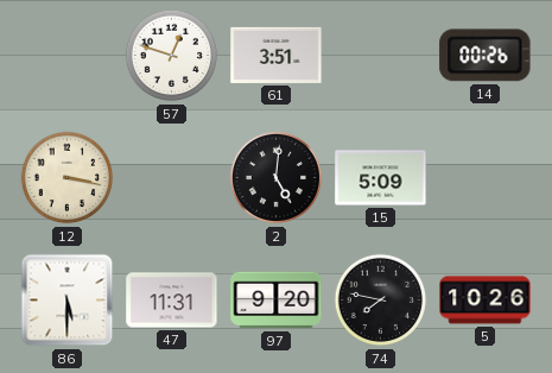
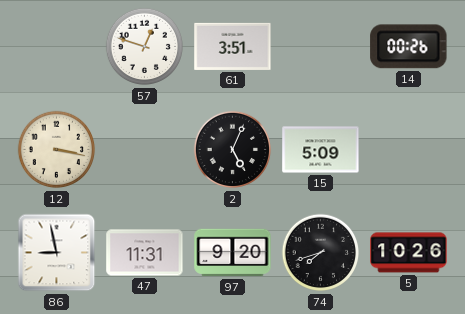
2: 5:01 -> 5:04 (233, 150)
86: 5:30 -> 8:58 (57, 253)
74: 7:47 -> 7:42 (321, 253)
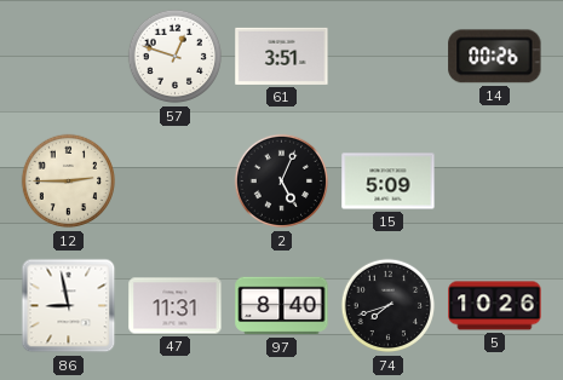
12: 3:17 -> 2:45 (69, 182)
97: 9:20 -> 8:40 (282, 306)
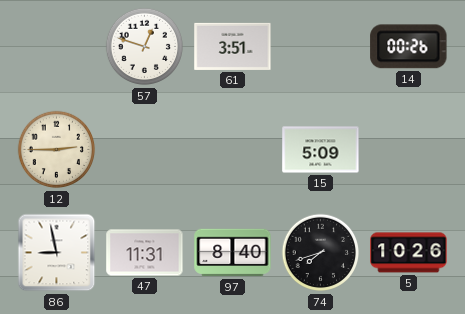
2: 5:04 -> none (282, 182)
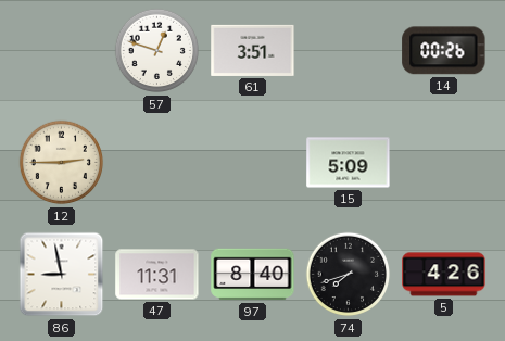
5: 10:26 -> 4:26 (444, 275)
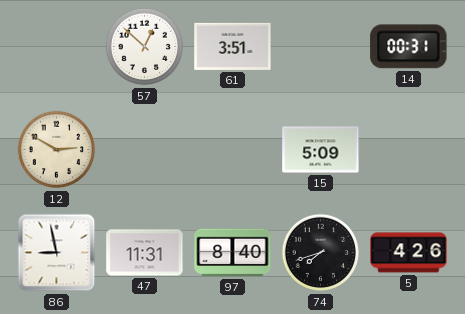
57: 12:48 -> 12:52 (145, 47)
14: 00:26 -> 00:31 (409, 47)
12: 2:45 -> 2:50 (57, 150)
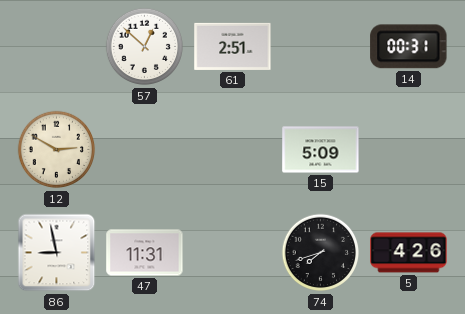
61: 3:51 -> 2:51 (233, 46)
97: 8:40 -> none (233, 253)
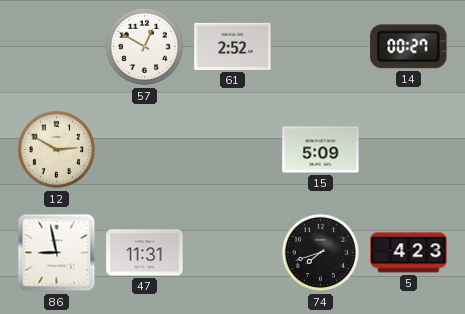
57: 12:52 -> 12:50 (145, 47)
61: 2:51 -> 2:52 (233, 46)
14: 00:31 -> 00:27 (409, 47)
5: 4:26 -> 4:23 (409, 253)
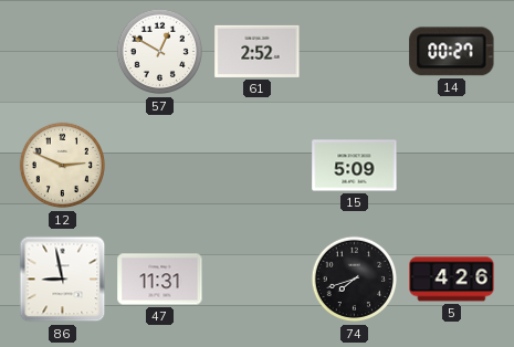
12: 2:50 -> 2:49 (63, 166)
5: 4:23 -> 4:26 (452, 280)
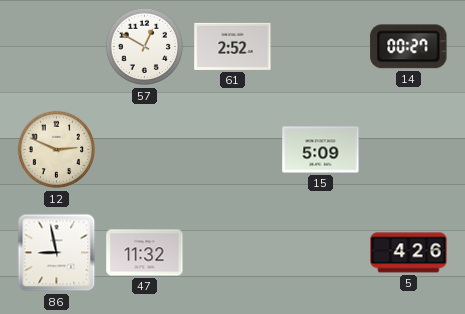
47: 11:31 -> 11:32 (145, 253)
74: 7:42 -> none (355, 280)
